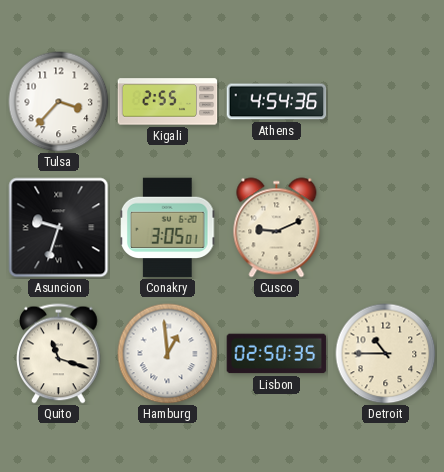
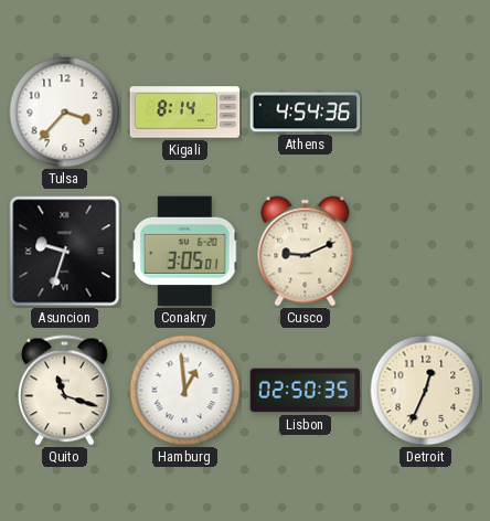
Kigali: 2:55 -> 8:14 (185, 113)
Detroit: 10:45 -> 12:34 (426, 391)
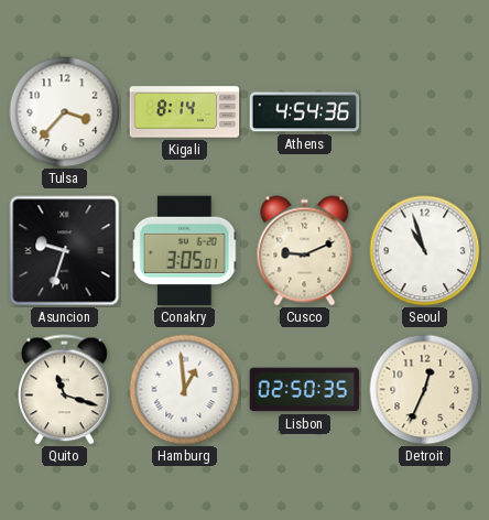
Seoul: none -> 10:57 (425, 251)
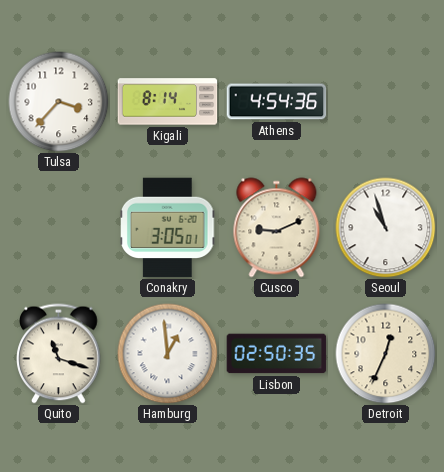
Asuncion: 9:33 -> none (65, 251)
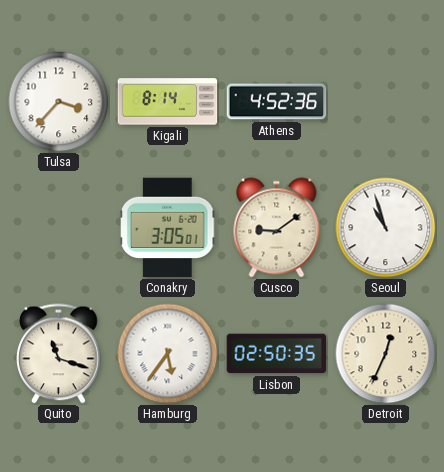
Athens: 4:54 -> 4:52 (277, 102)
Cusco: 9:11 -> 9:09 (277, 228)
Hamburg: 12:59 -> 5:36 (168, 354)
